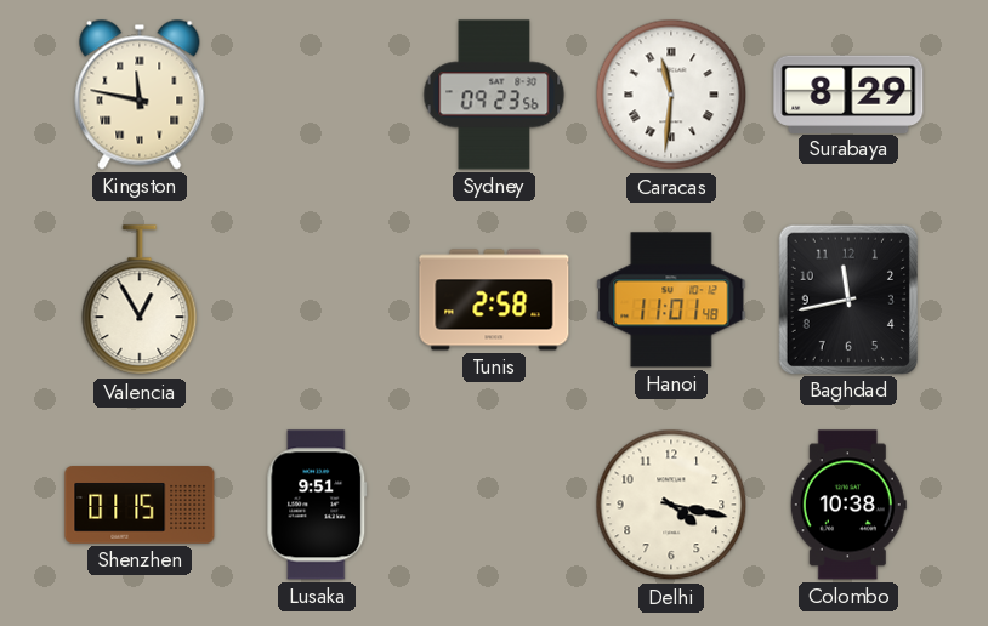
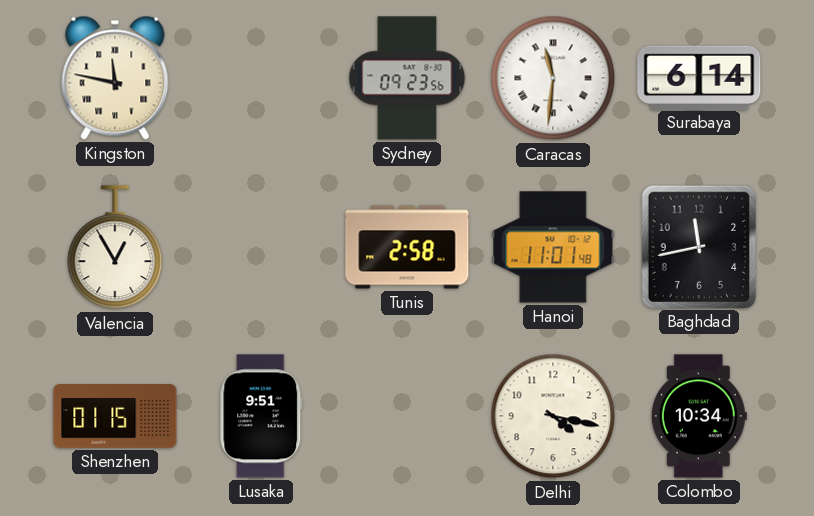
Surabaya: 8:29 -> 6:14 (699, 77)
Colombo: 10:38 -> 10:34 (699, 416)
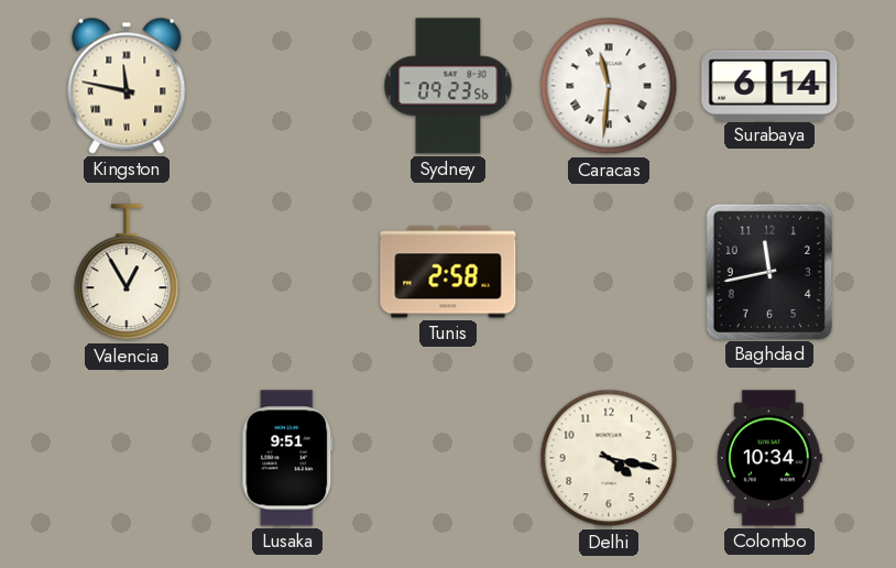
Hanoi: 11:01 -> none (553, 247)
Shenzhen: 01:15 -> none (115, 416)
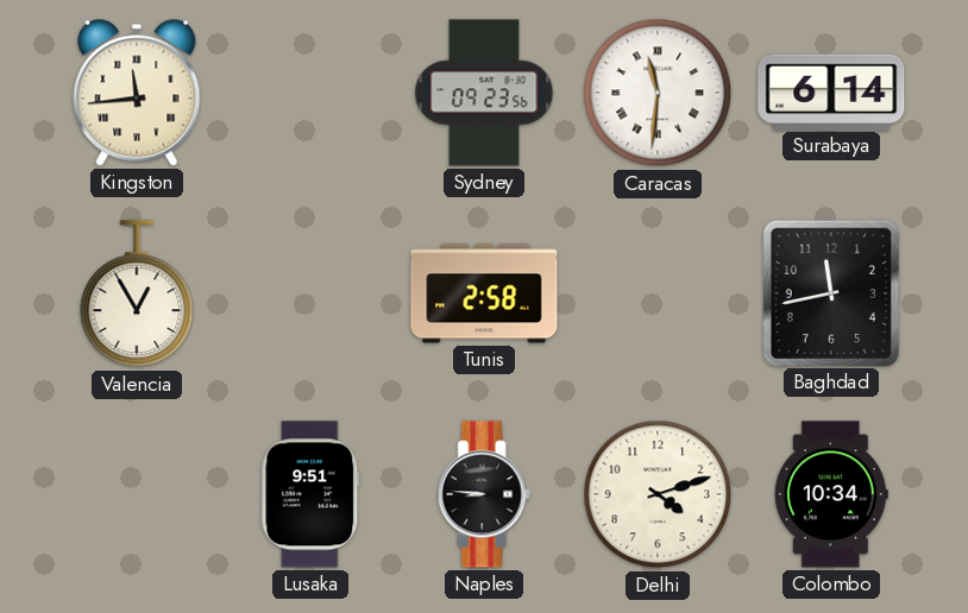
Kingston: 11:47 -> 11:44 (137, 93)
Naples: none -> 8:46 (484, 494)
Delhi: 4:17 -> 4:12 (658, 494)
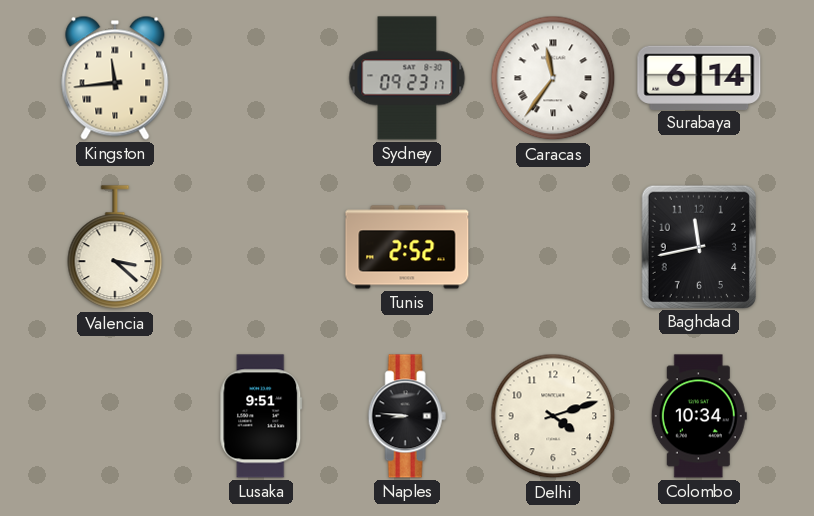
Sydney: 09:23:56 -> 09:23:17 (407, 78)
Caracas: 11:31 -> 11:36 (553, 78)
Valencia: 12:55 -> 3:22 (115, 248)
Tunis: 2:58 -> 2:52 (407, 247)
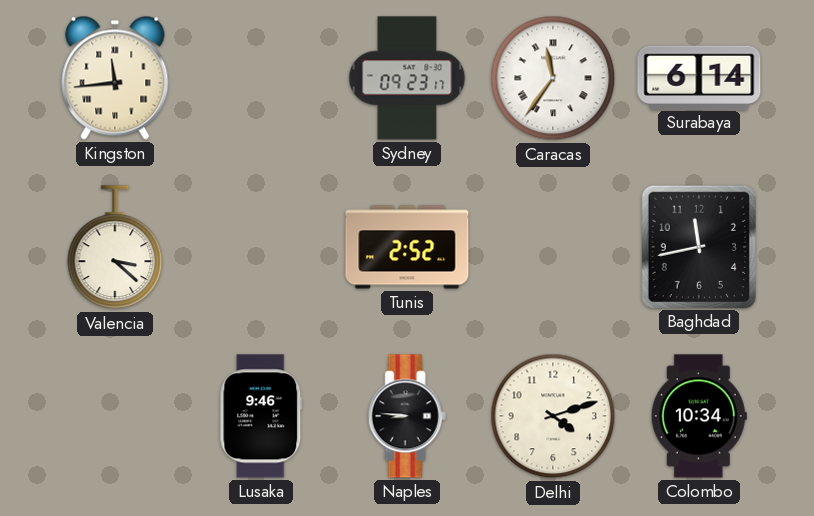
Lusaka: 9:51 -> 9:46 (261, 416)
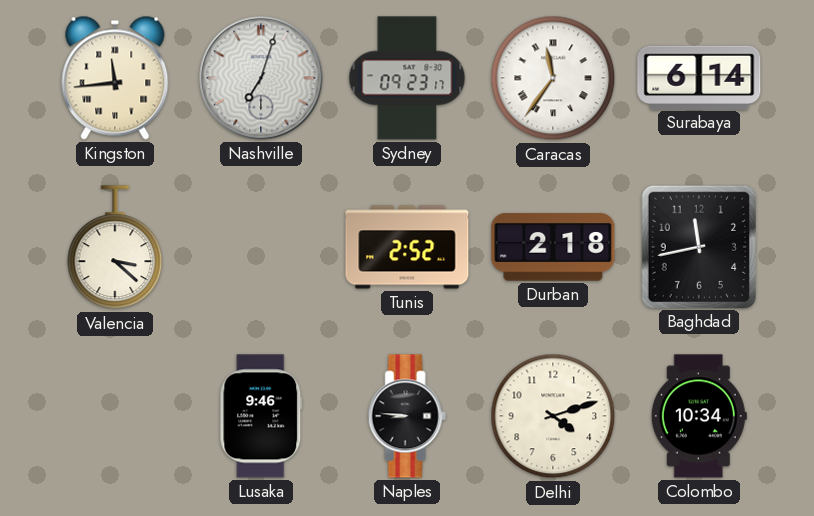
Nashville: none -> 7:03 (261, 78)
Durban: none -> 2:18 (553, 247)
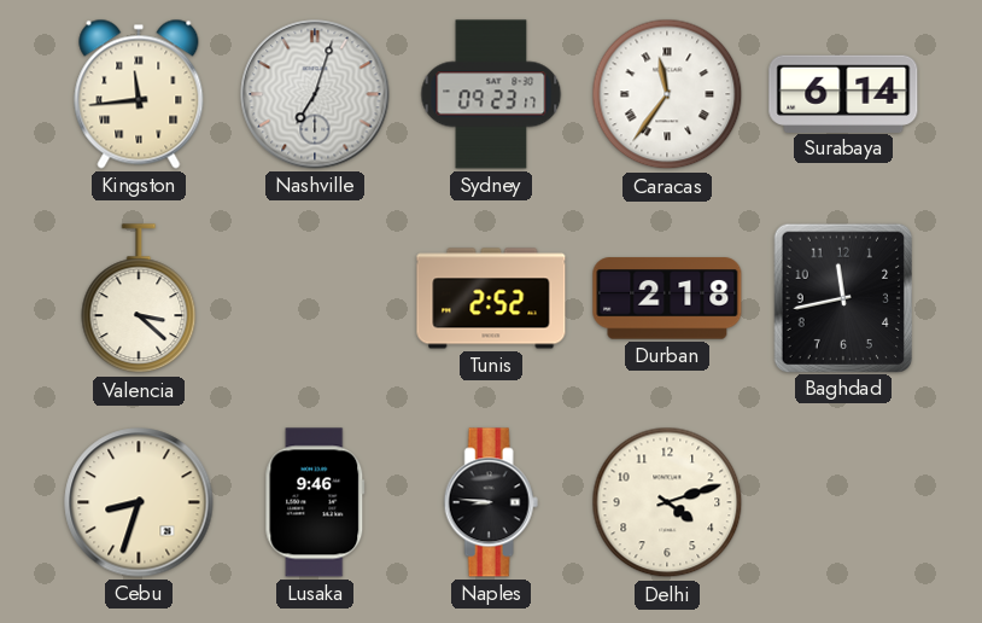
Cebu: none -> 8:33 (139, 502)
Colombo: 10:34 -> none (699, 416)
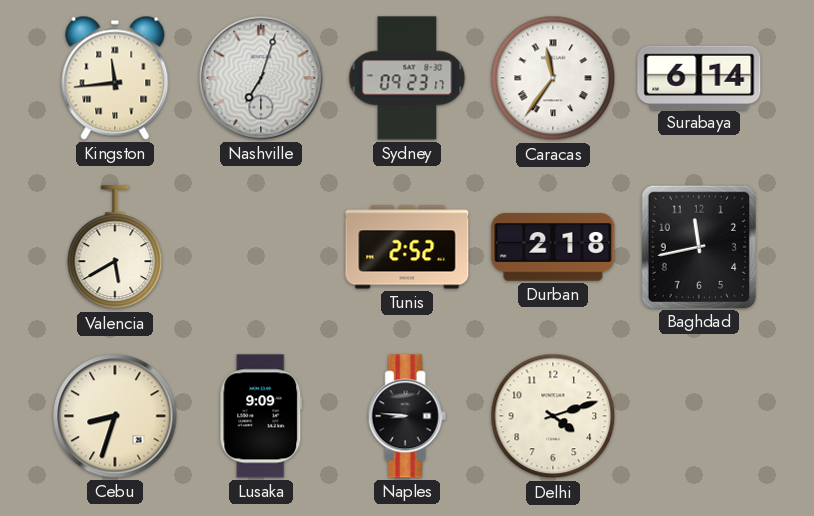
Valencia: 3:22 -> 5:40 (115, 248)
Lusaka: 9:46 -> 9:09 (261, 416)
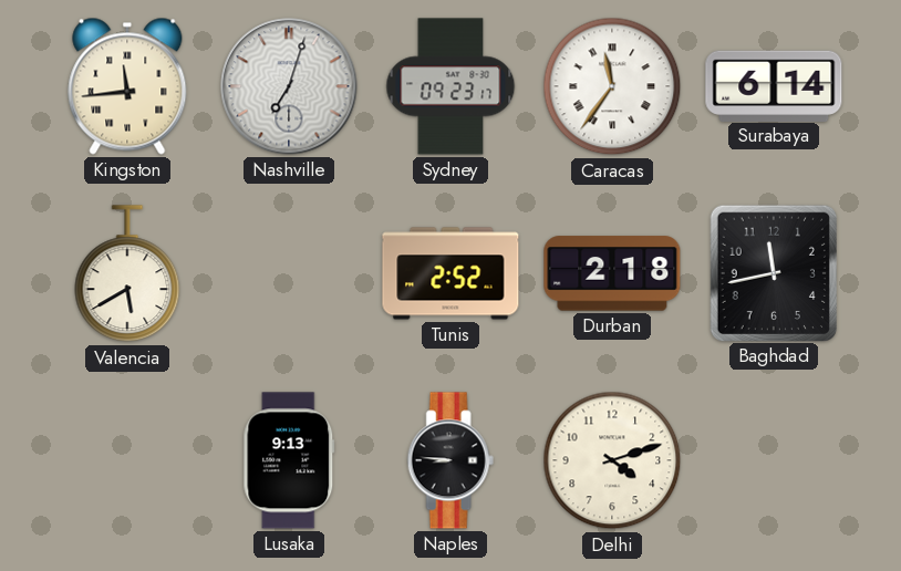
Cebu: 8:33 -> none (115, 416)
Lusaka: 9:09 -> 9:13 (289, 460)
